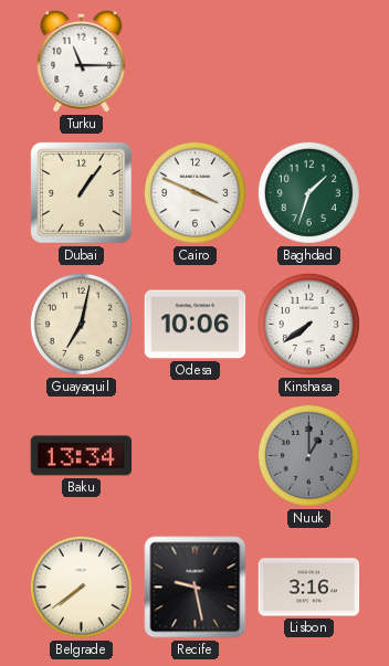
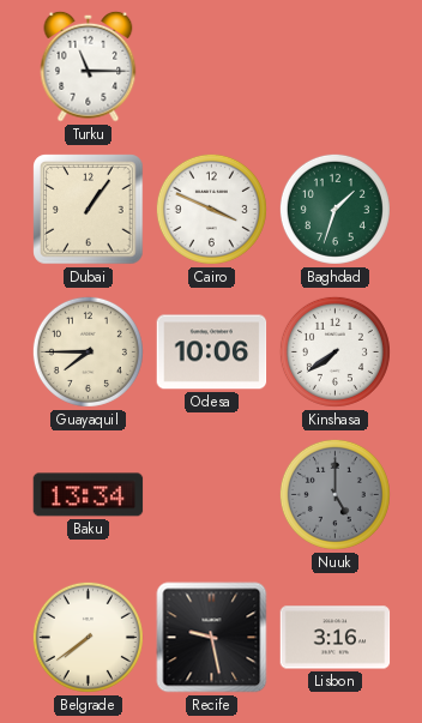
Guayaquil: 7:02 -> 7:45 (88, 351)
Nuuk: 1:00 -> 5:00 (334, 494)
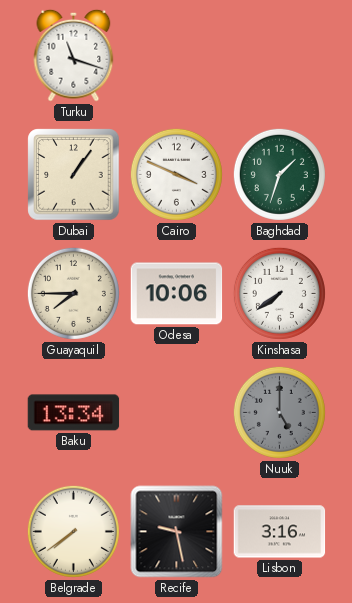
Turku: 11:15 -> 11:18 (74, 55)
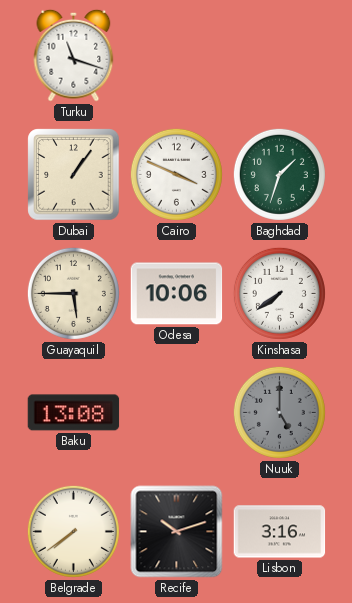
Guayaquil: 7:45 -> 5:45 (73, 293)
Baku: 13:34 -> 13:08 (74, 413)
Recife: 9:28 -> 10:12 (177, 532)
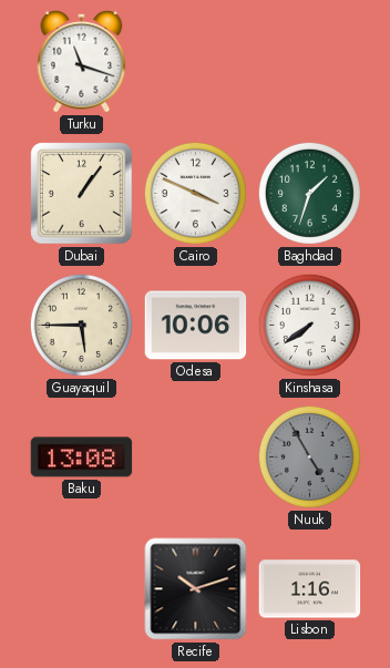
Nuuk: 5:00 -> 4:55 (309, 456)
Belgrade: 7:39 -> none (73, 531)
Lisbon: 3:16 -> 1:16 (310, 589)
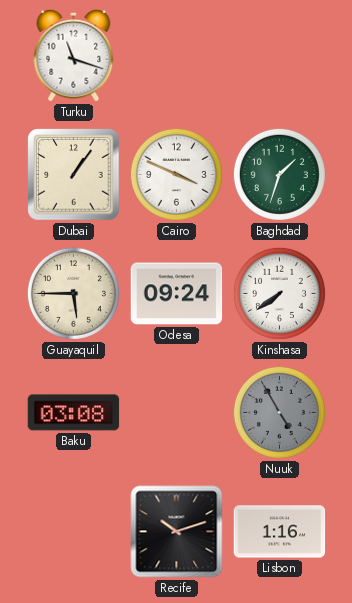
Odesa: 10:06 -> 09:24 (177, 294)
Baku: 13:08 -> 03:08 (74, 413)
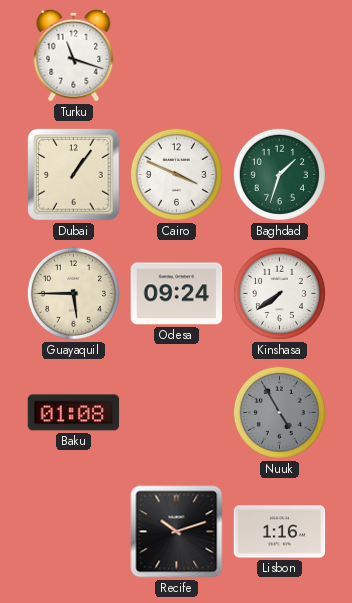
Baku: 03:08 -> 01:08 (74, 413)
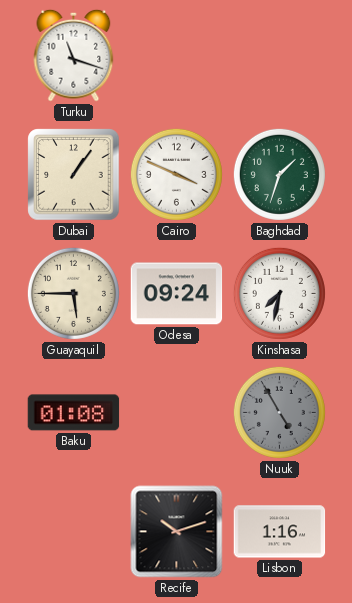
Kinshasa: 7:39 -> 7:32 (279, 293)
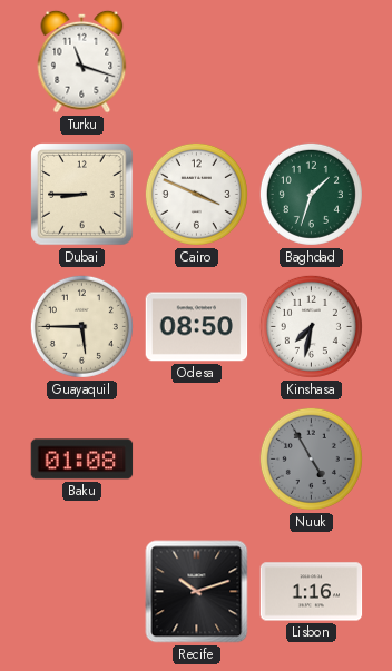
Dubai: 1:06 -> 8:45 (82, 195)
Odesa: 09:24 -> 08:50 (197, 327)
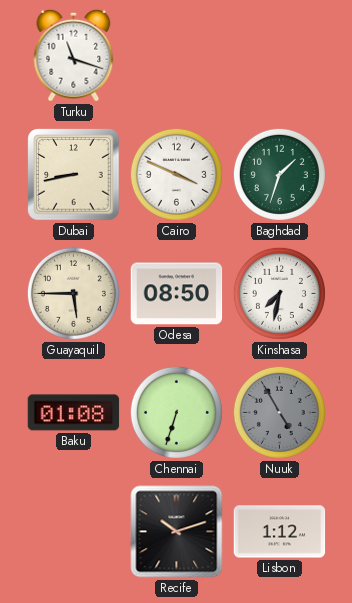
Dubai: 8:45 -> 8:43 (74, 175)
Chennai: none -> 6:33 (176, 412)
Lisbon: 1:16 -> 1:12 (280, 532)
